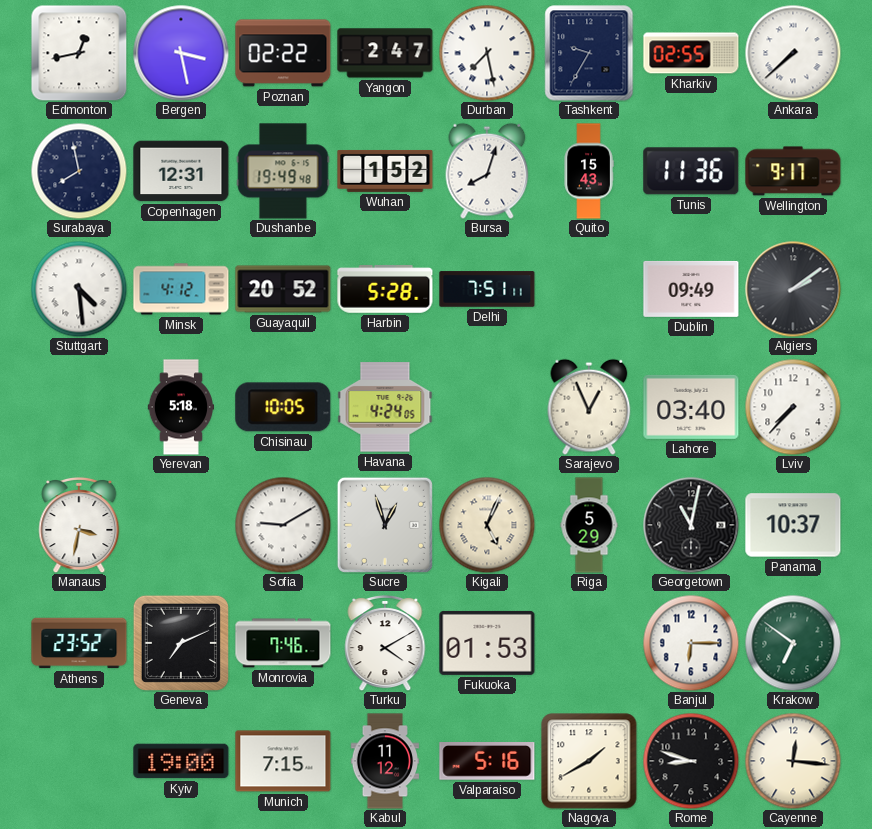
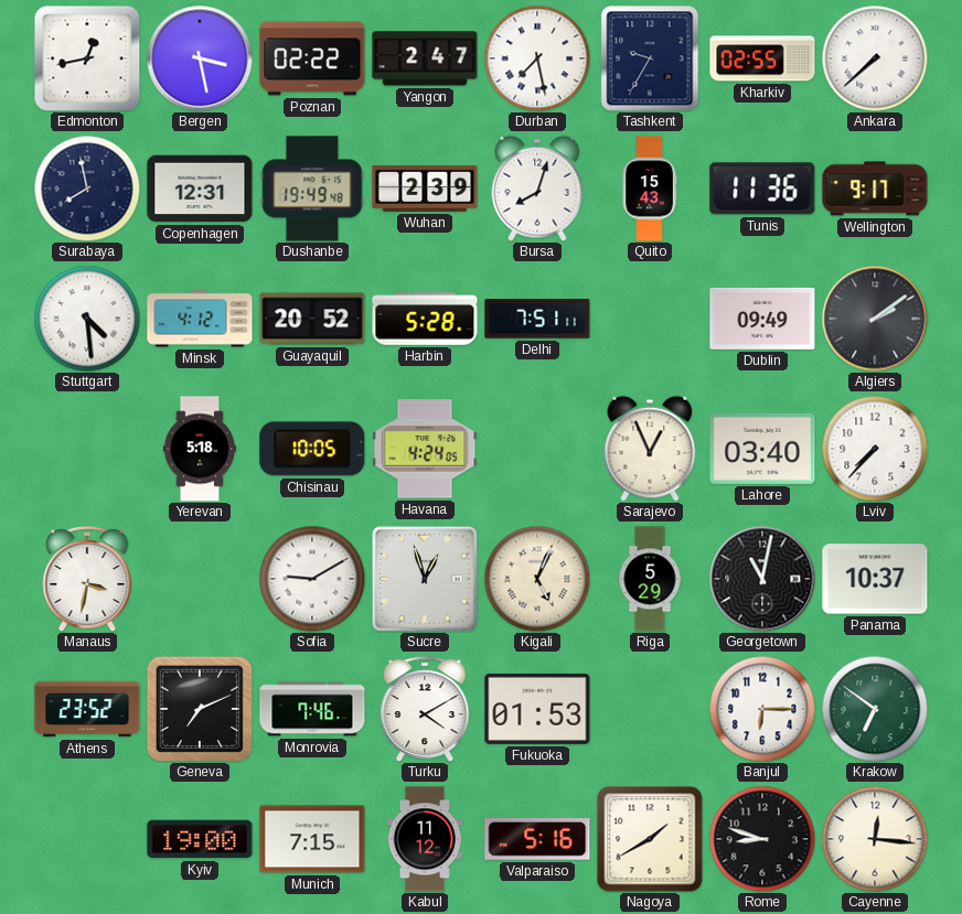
Wuhan: 1:52 -> 2:39 (425, 189)
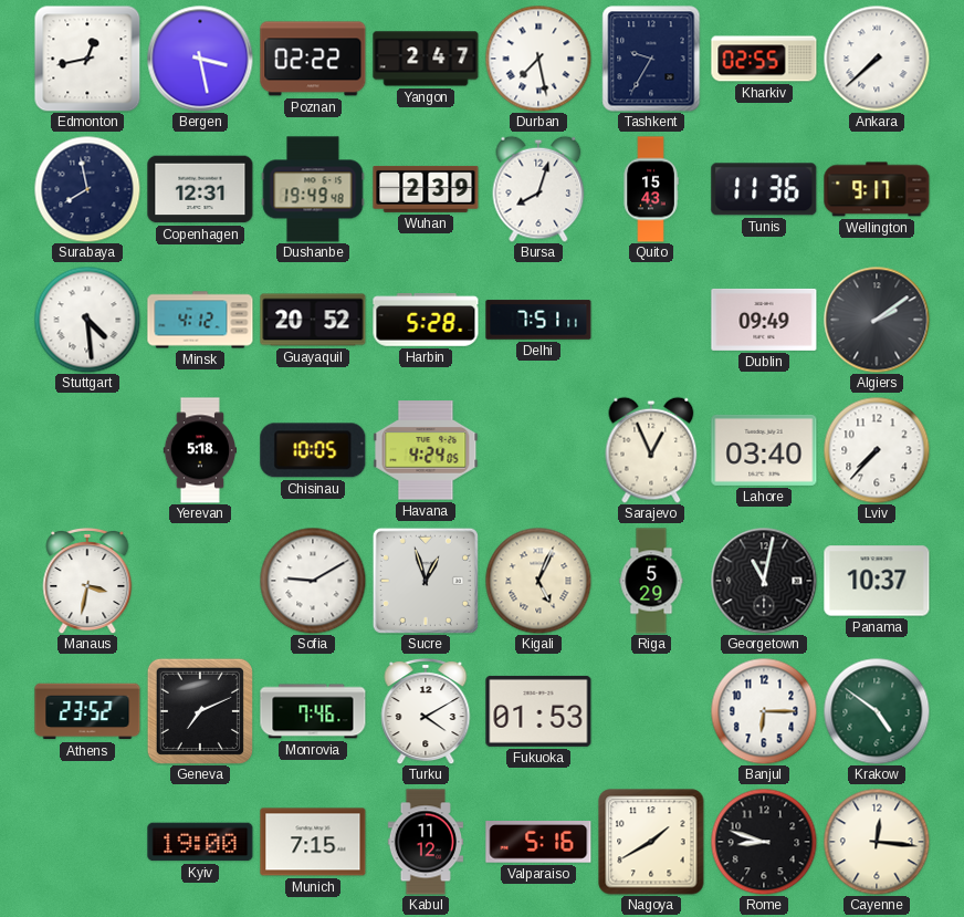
Krakow: 6:51 -> 4:51 (877, 711)
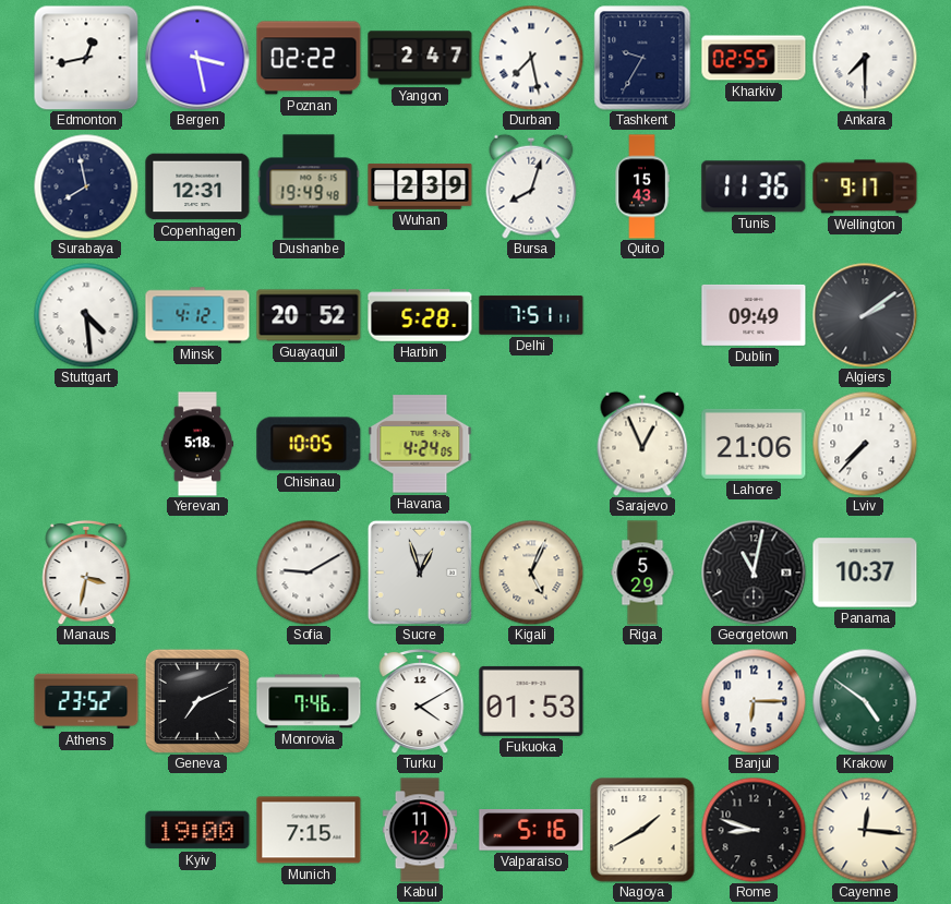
Ankara: 7:38 -> 7:30 (865, 58)
Lahore: 03:40 -> 21:06 (754, 444)
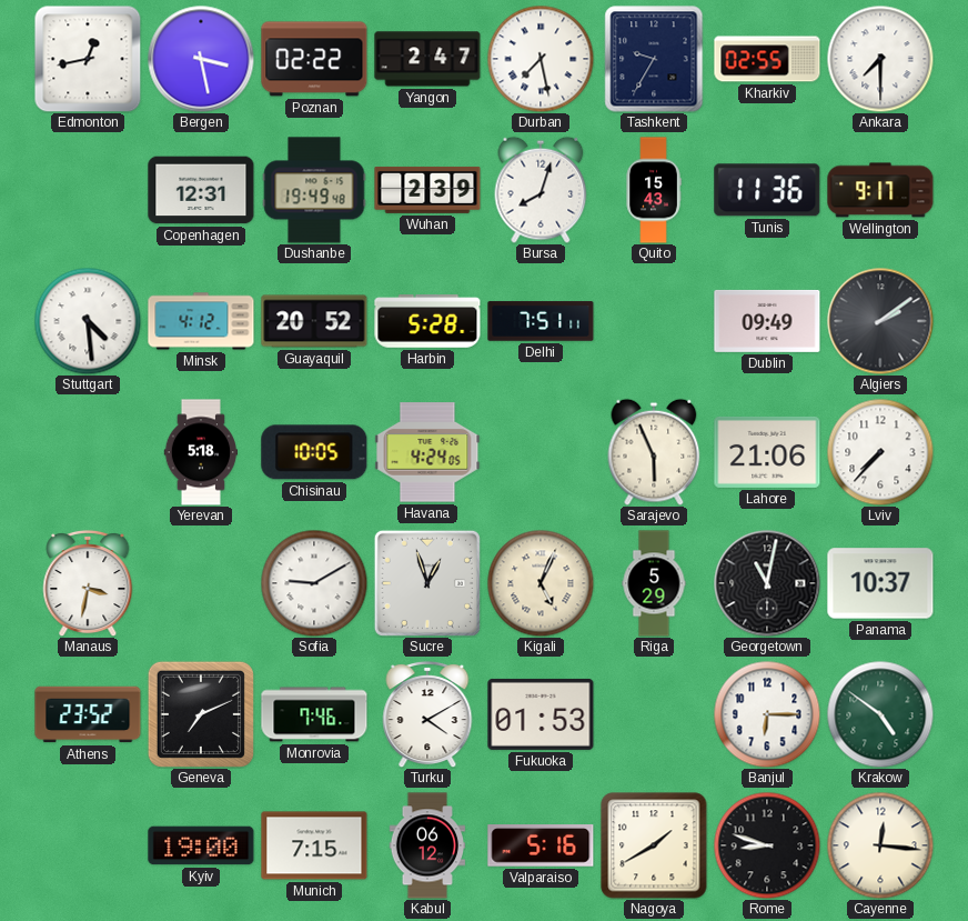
Surabaya: 7:58 -> none (86, 186)
Sarajevo: 12:56 -> 5:56 (654, 452)
Kabul: 11:12 -> 06:12 (427, 845)
